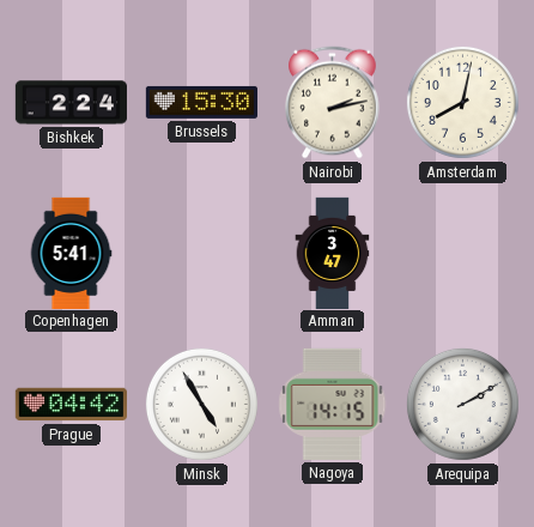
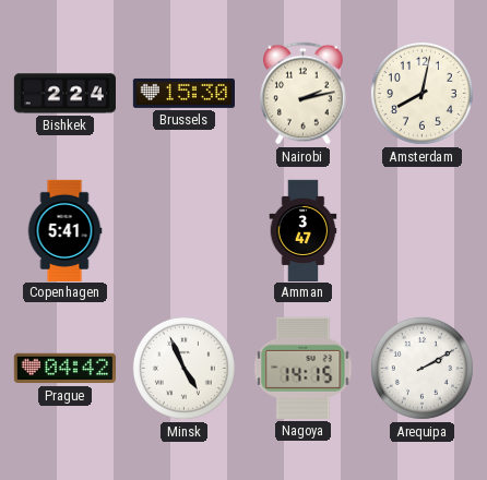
Minsk: 4:55 -> 4:56 (183, 368)
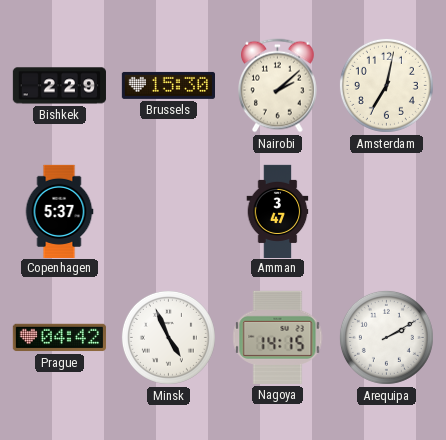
Bishkek: 2:24 -> 2:29 (59, 86)
Nairobi: 2:13 -> 2:08 (278, 86)
Amsterdam: 8:02 -> 7:02 (386, 85)
Copenhagen: 5:41 -> 5:37 (59, 211)
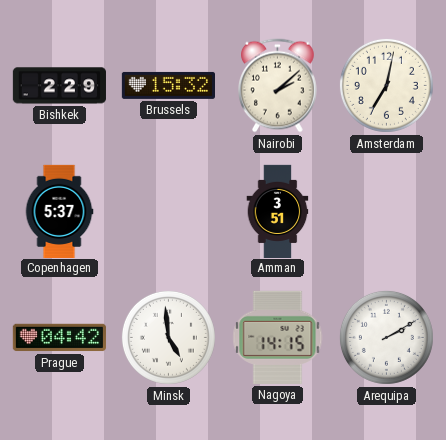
Brussels: 15:30 -> 15:32 (168, 85)
Amman: 3:47 -> 3:51 (278, 211)
Minsk: 4:56 -> 4:59 (168, 337)
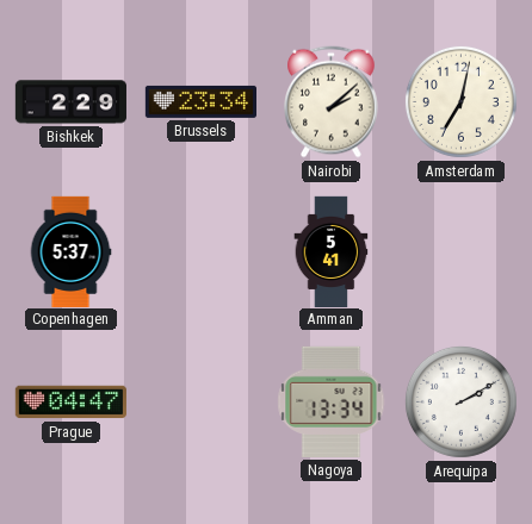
Brussels: 15:32 -> 23:34 (200, 101)
Amman: 3:51 -> 5:41 (332, 251)
Prague: 04:42 -> 04:47 (70, 403)
Minsk: 4:59 -> none (168, 337)
Nagoya: 14:15 -> 13:34 (332, 401)
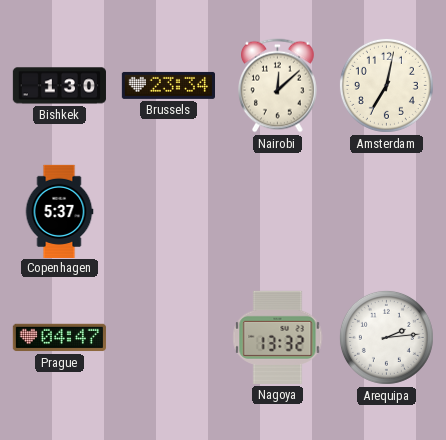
Bishkek: 2:29 -> 1:30 (59, 86)
Nairobi: 2:08 -> 12:08 (278, 86)
Amman: 5:41 -> none (332, 251)
Nagoya: 13:34 -> 13:32 (278, 337)
Arequipa: 2:10 -> 2:14 (386, 337)
